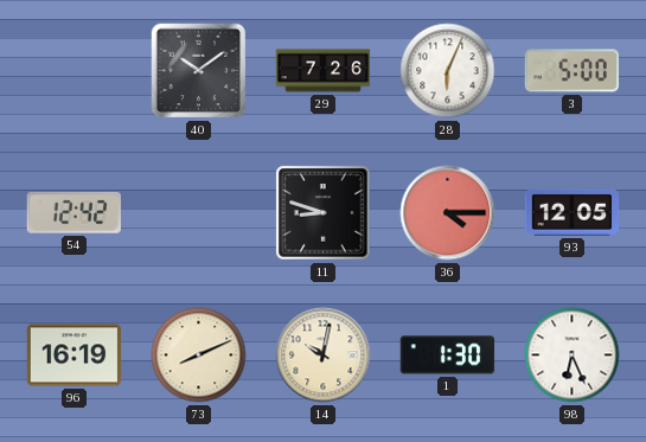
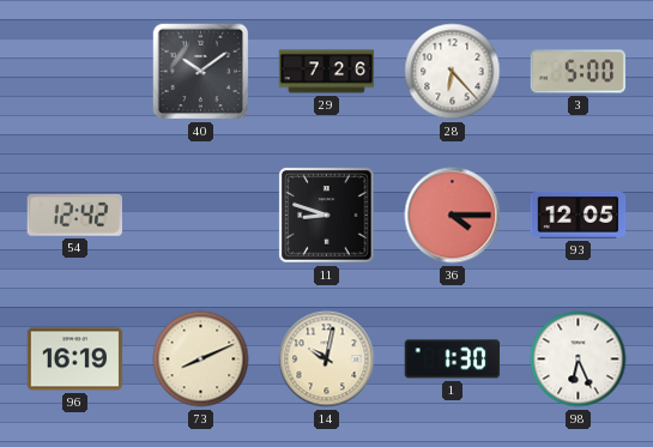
28: 6:04 -> 6:23 (453, 72)
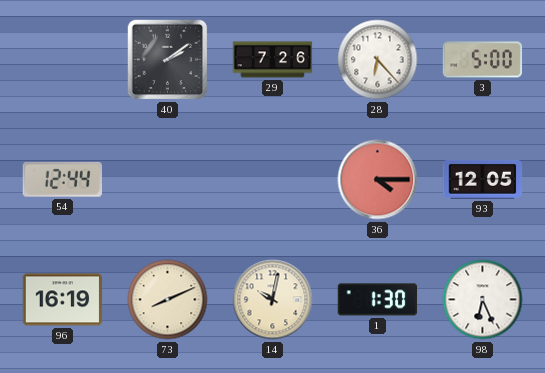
40: 10:09 -> 2:09 (168, 60)
54: 12:42 -> 12:44 (62, 179)
11: 8:48 -> none (327, 216)
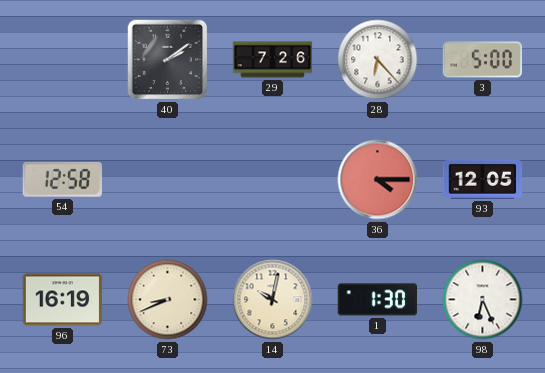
54: 12:44 -> 12:58 (62, 179)
73: 8:11 -> 8:41 (168, 300)
